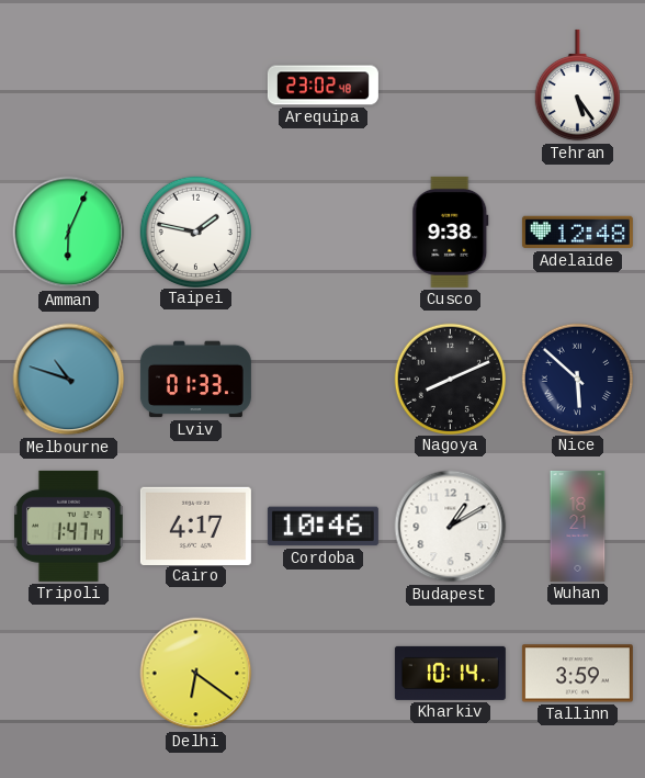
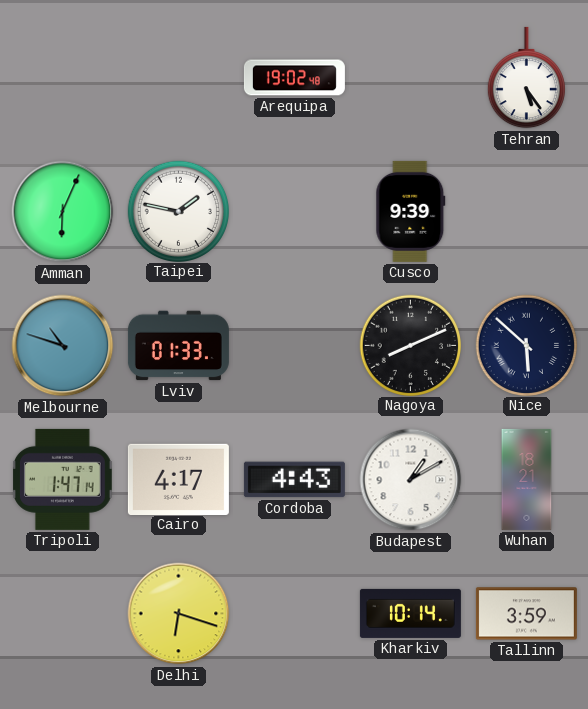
Arequipa: 23:02 -> 19:02 (294, 78)
Cusco: 9:38 -> 9:39 (411, 211)
Adelaide: 12:48 -> none (577, 233)
Cordoba: 10:46 -> 4:43 (294, 480)
Delhi: 6:21 -> 6:18 (179, 614)
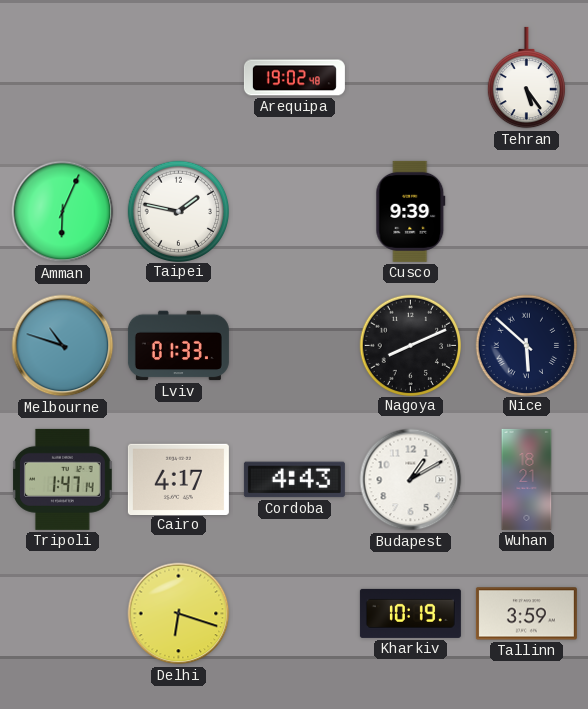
Kharkiv: 10:14 -> 10:19 (410, 613)
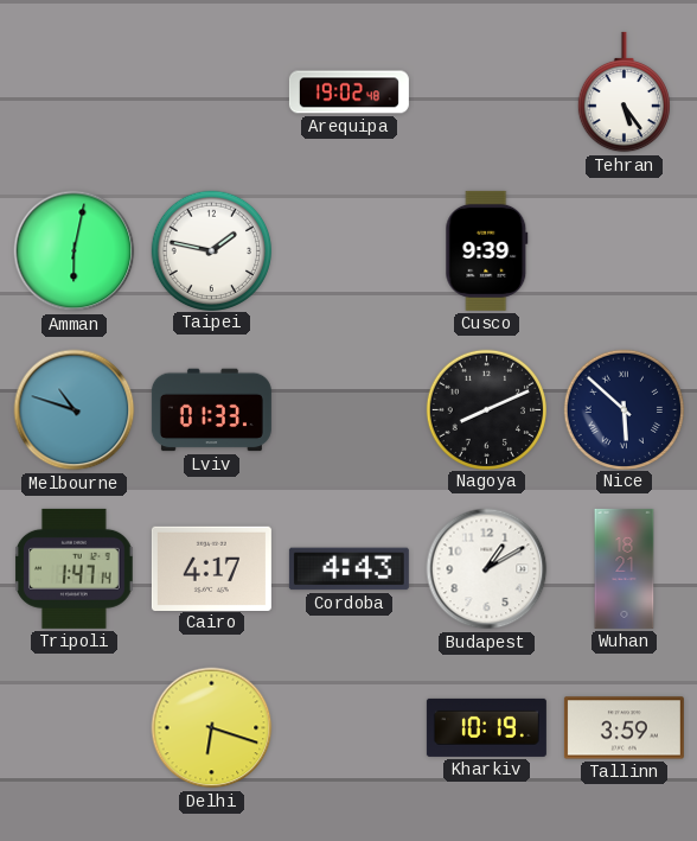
Amman: 6:04 -> 6:02 (75, 251)
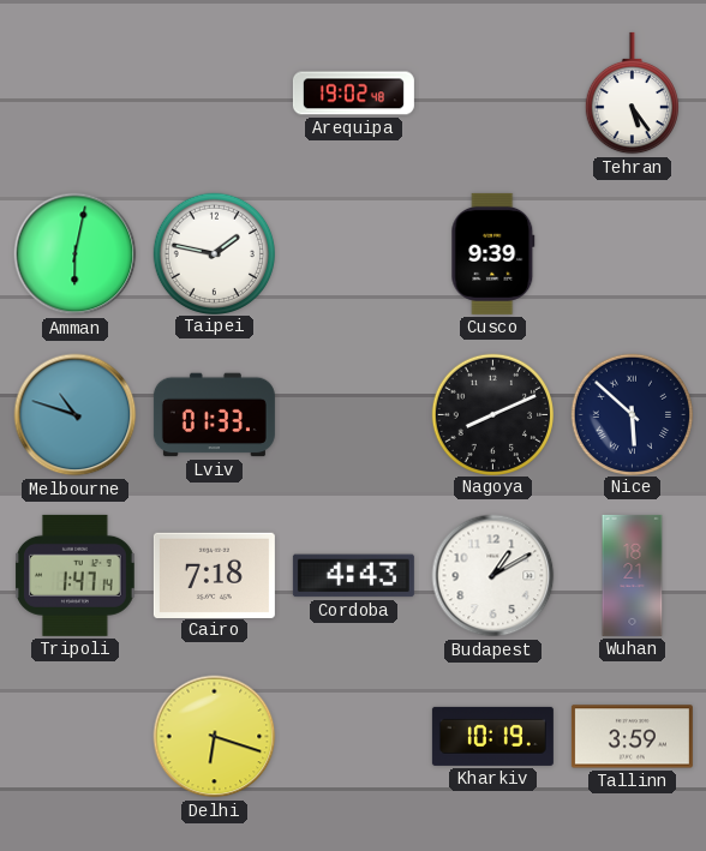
Cairo: 4:17 -> 7:18 (214, 575)
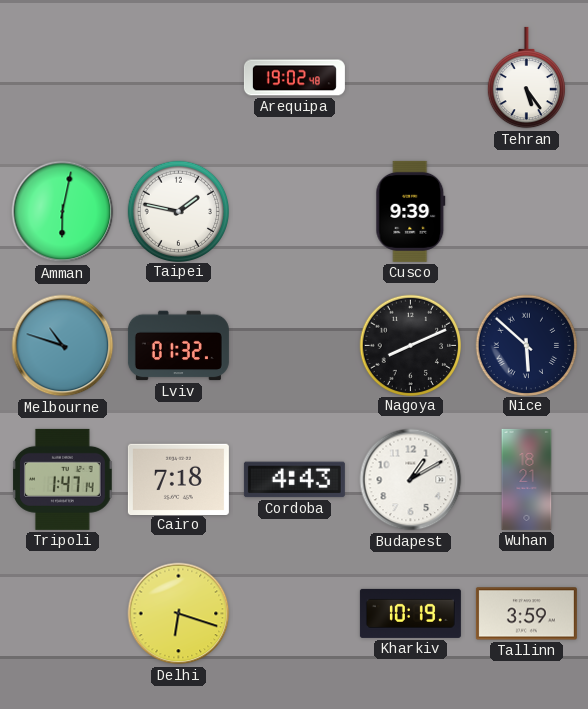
Lviv: 01:33 -> 01:32 (178, 346)
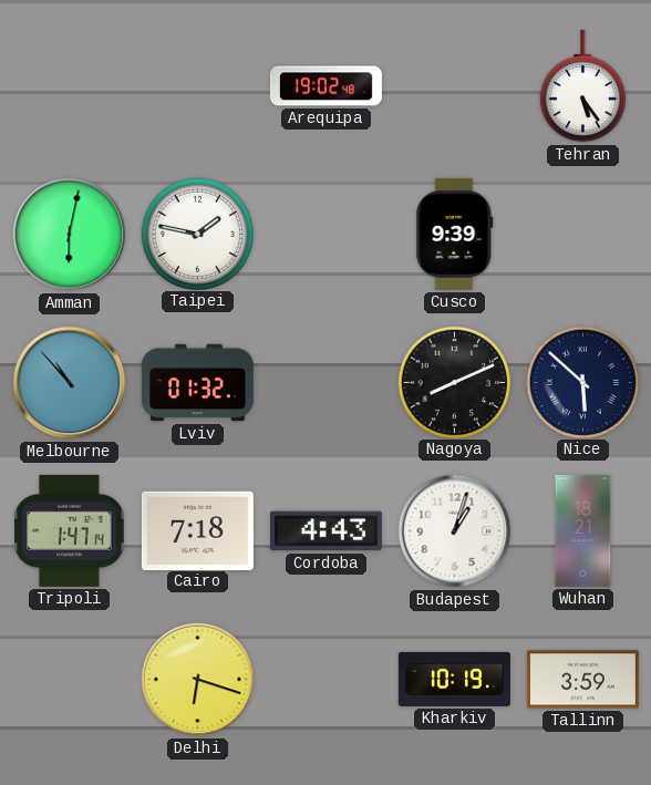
Melbourne: 10:48 -> 10:53 (70, 383)
Budapest: 1:10 -> 1:03 (455, 531)
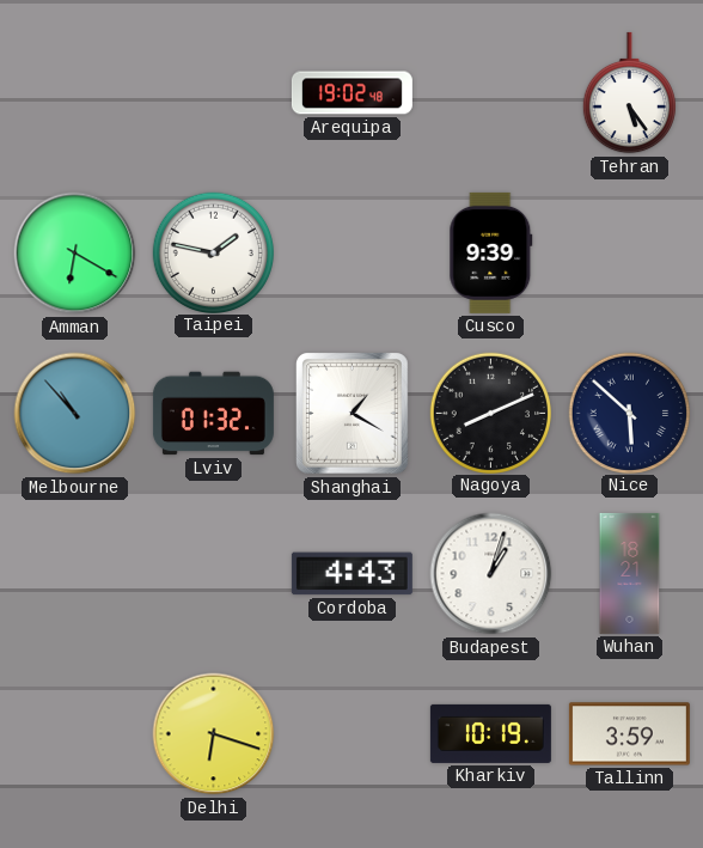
Amman: 6:02 -> 6:20 (75, 254)
Shanghai: none -> 1:20 (353, 414)
Tripoli: 1:47 -> none (70, 530)
Cairo: 7:18 -> none (197, 530)
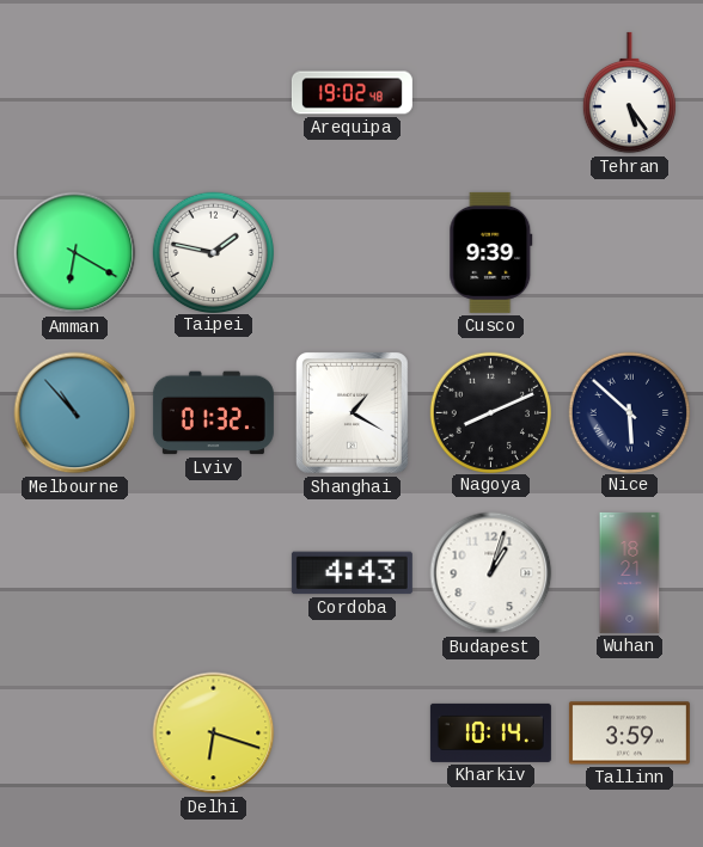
Kharkiv: 10:19 -> 10:14 (490, 732)
